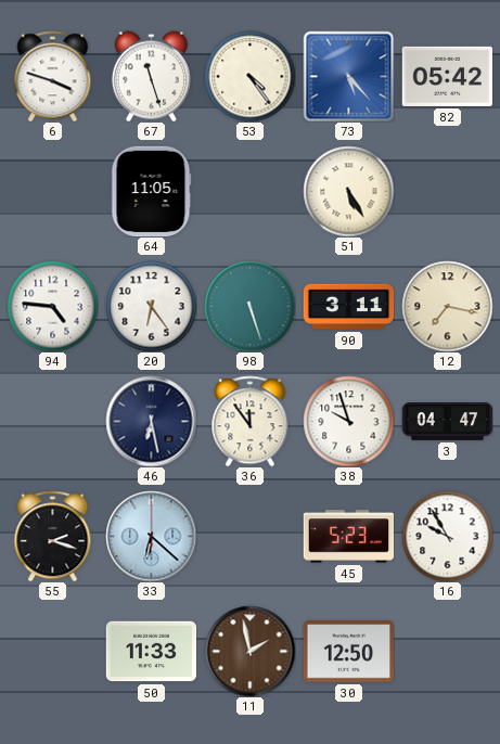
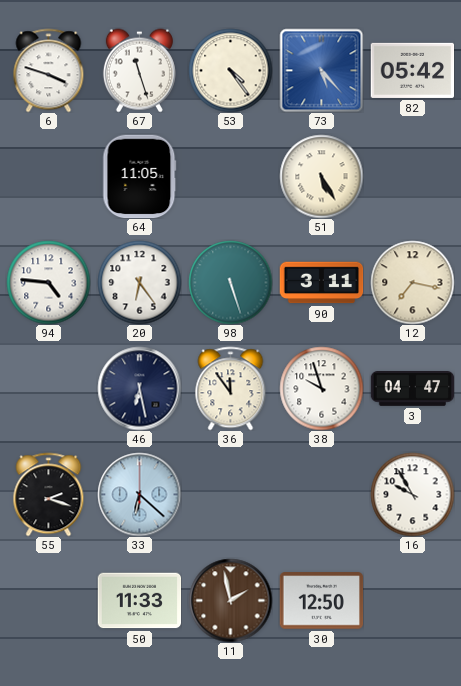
45: 5:23 -> none (348, 537)
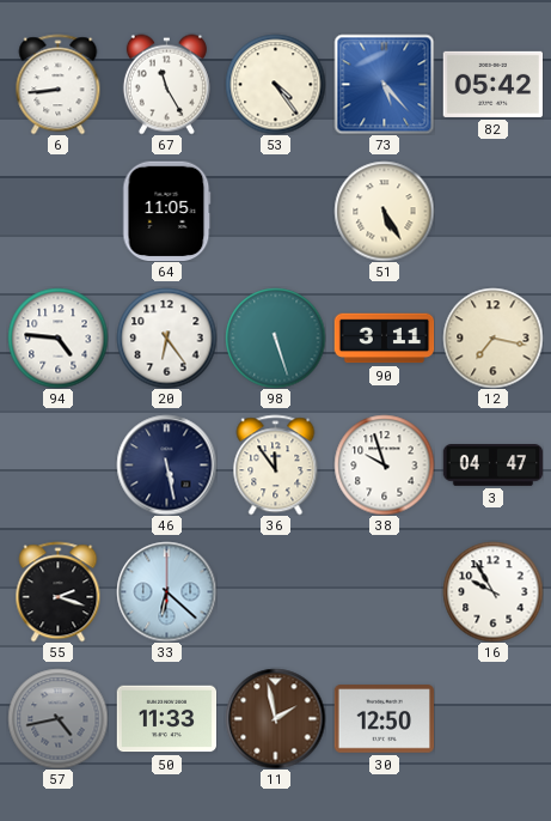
6: 3:48 -> 8:44 (59, 84)
67: 11:27 -> 11:25 (166, 84)
46: 6:28 -> 5:28 (166, 464)
57: none -> 4:43 (57, 718)
